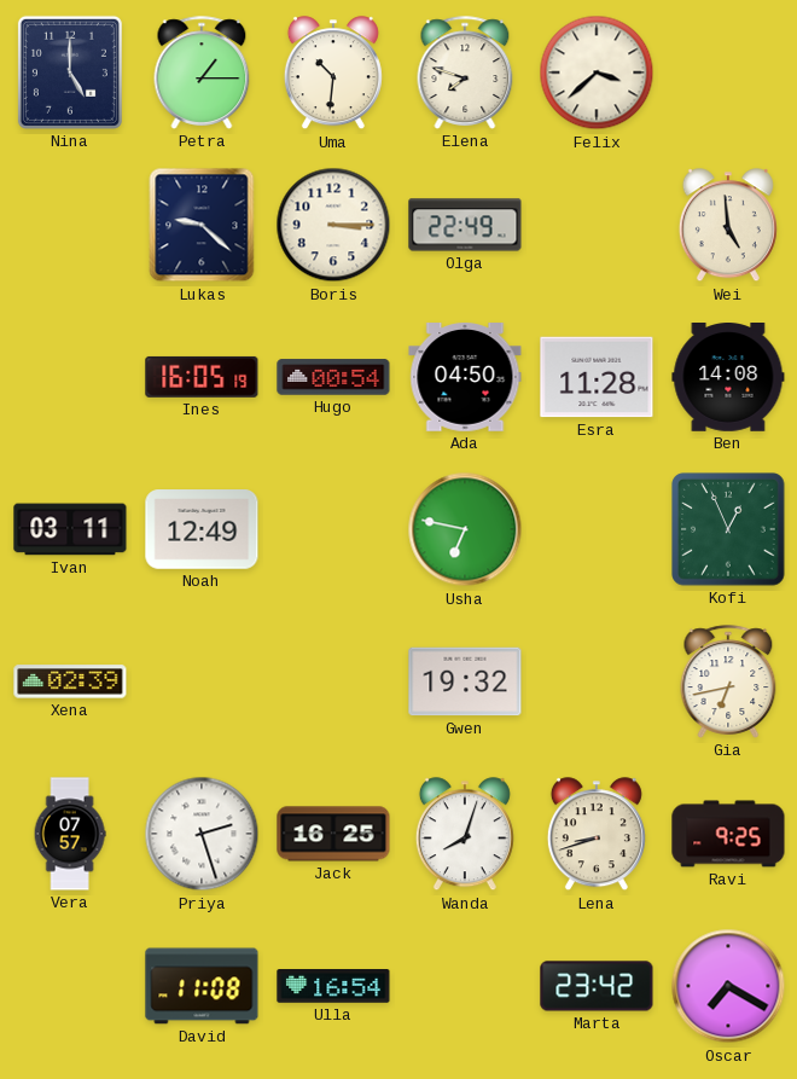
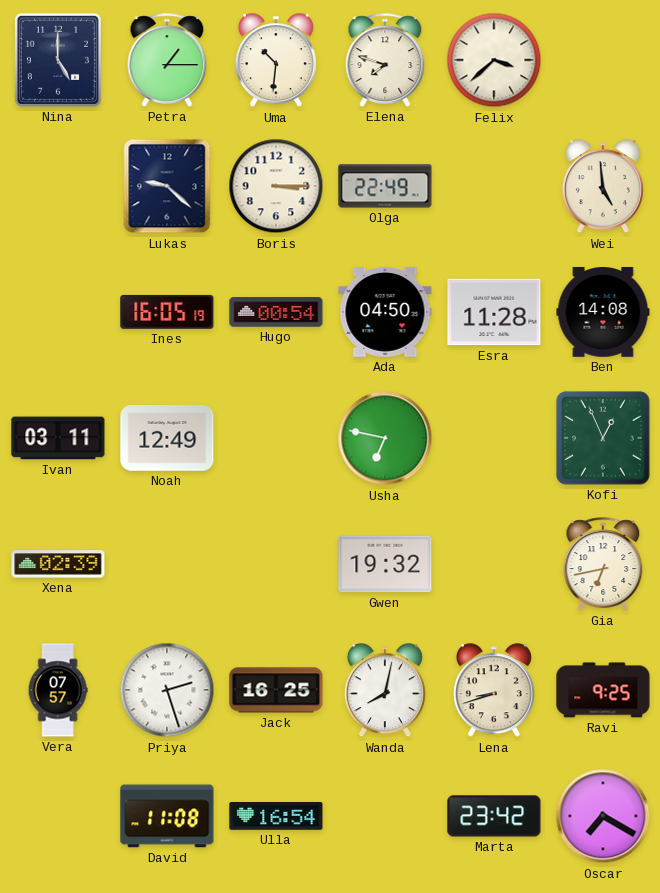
Wanda: 8:03 -> 8:02 (385, 691)
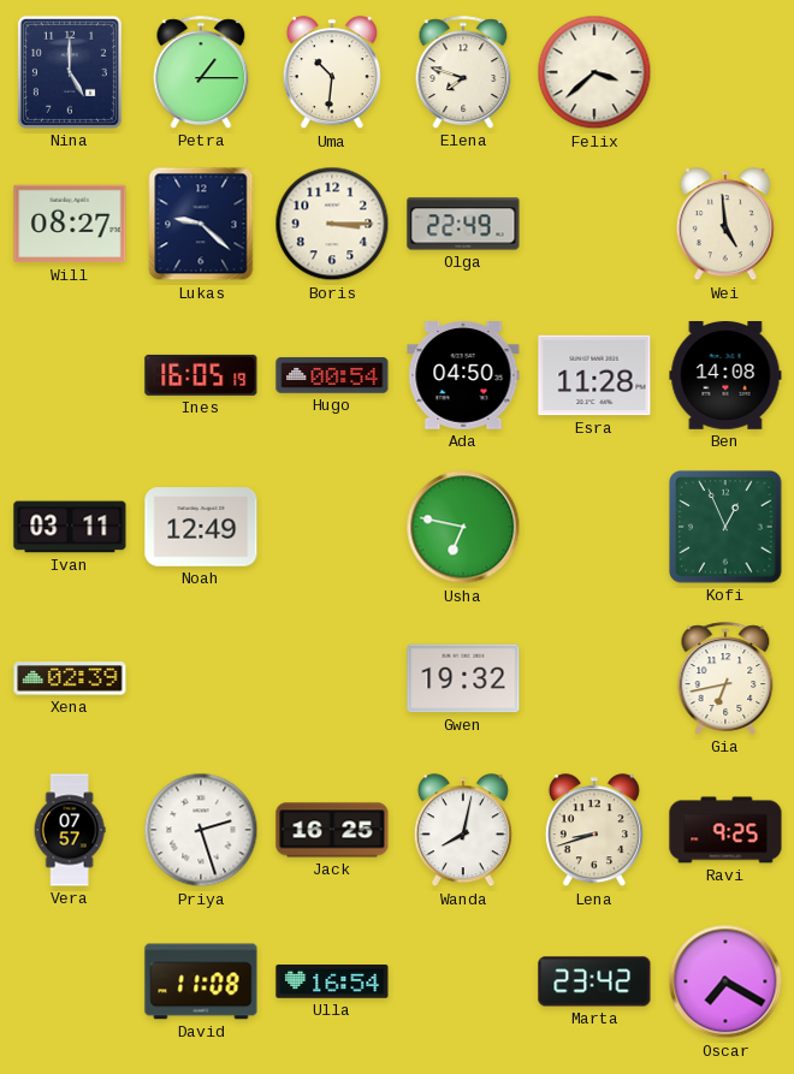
Will: none -> 08:27 (70, 224)
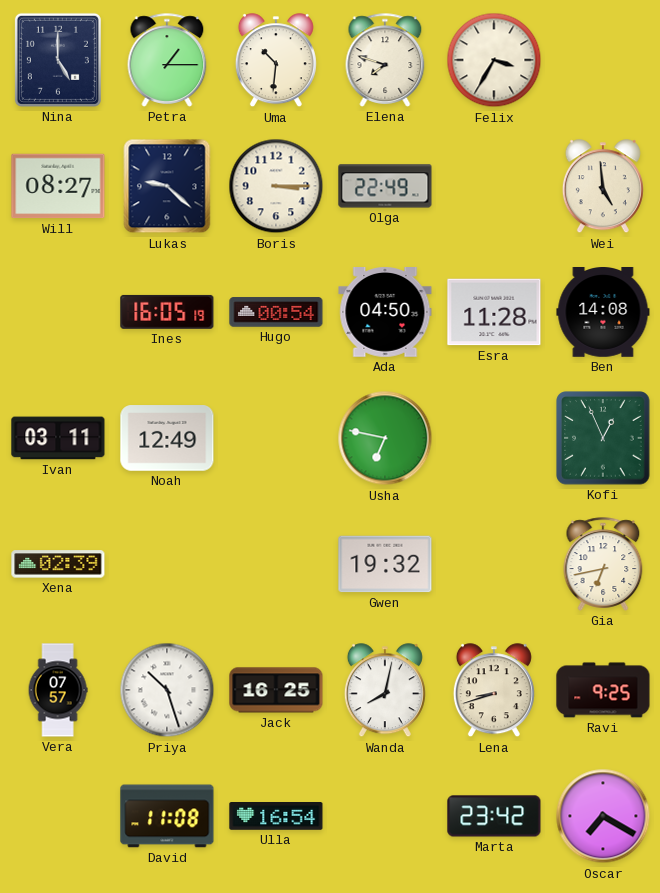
Felix: 3:38 -> 3:35 (494, 60)
Priya: 2:27 -> 10:27 (167, 690)
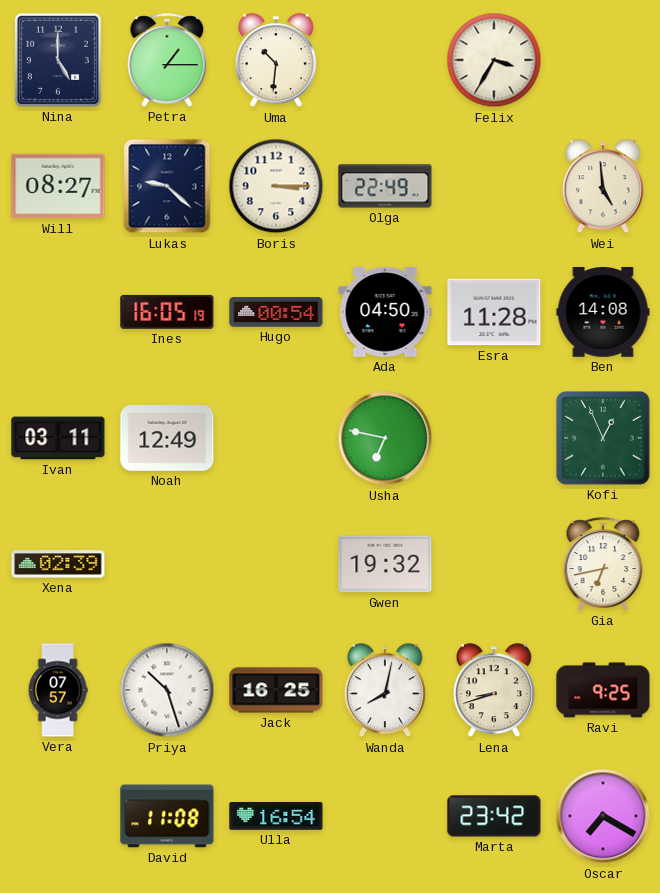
Elena: 7:48 -> none (385, 60)
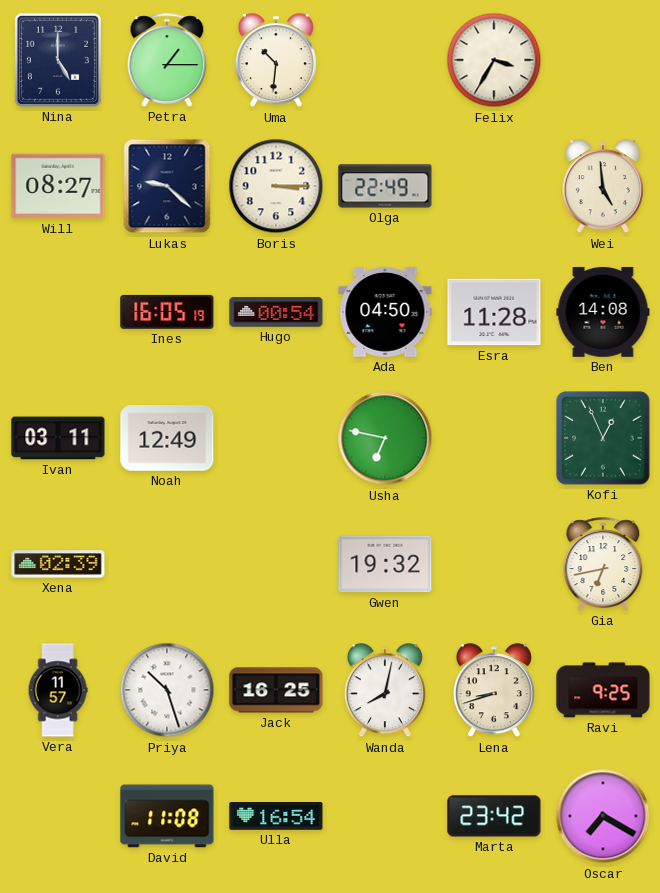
Vera: 07:57 -> 11:57 (58, 690)
